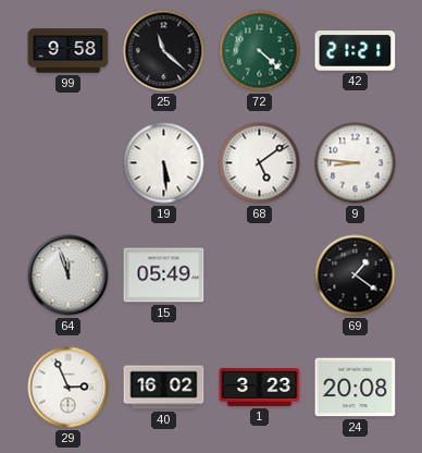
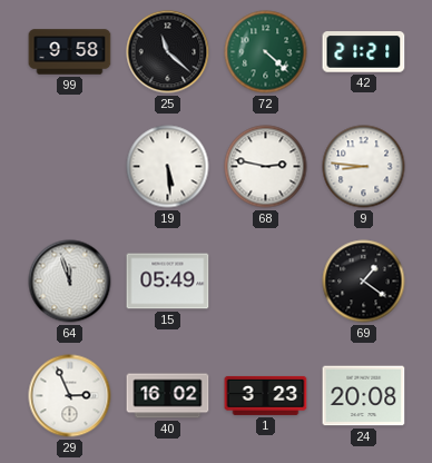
68: 5:09 -> 2:47 (266, 167)
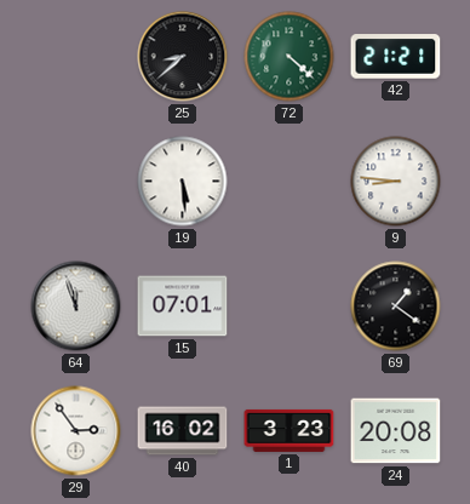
99: 9:58 -> none (70, 52)
25: 11:22 -> 8:38 (183, 57)
68: 2:47 -> none (266, 167)
15: 05:49 -> 07:01 (183, 307)
29: 2:56 -> 2:54 (76, 431)
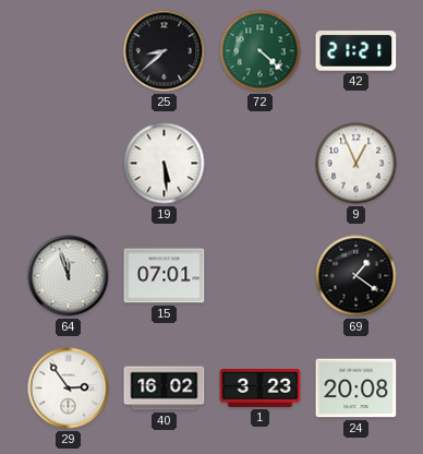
9: 8:46 -> 12:56 (356, 164)
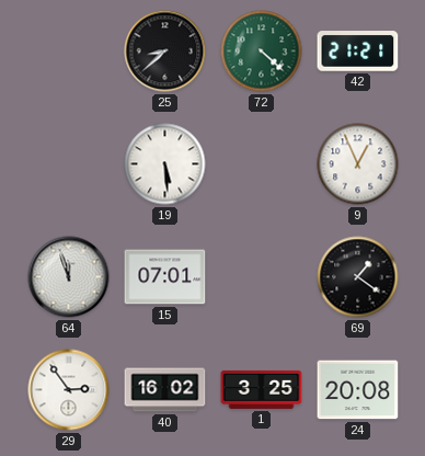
1: 3:23 -> 3:25 (262, 389)
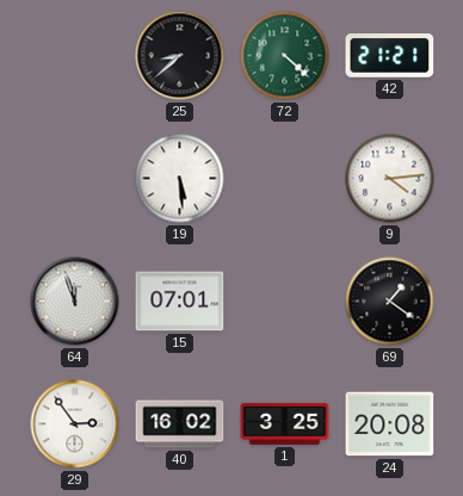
9: 12:56 -> 4:14 (390, 179)
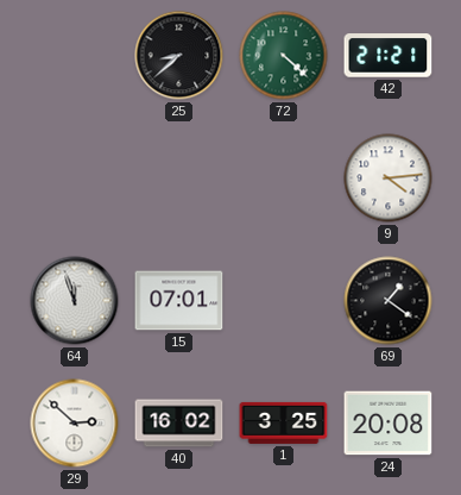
19: 5:29 -> none (180, 179)
29: 2:54 -> 2:52 (75, 424)
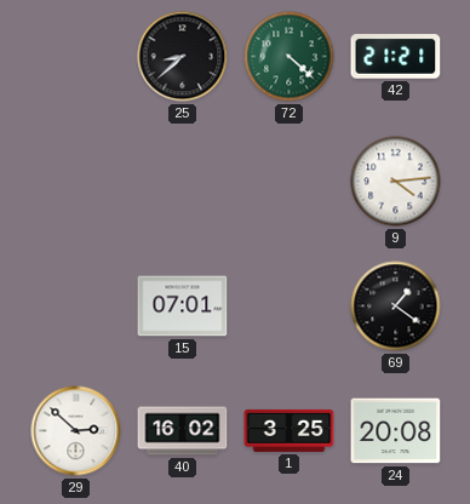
64: 11:57 -> none (75, 301)
